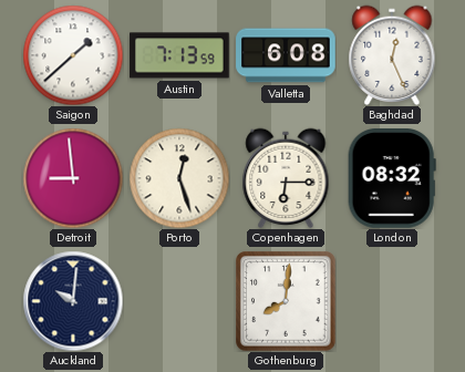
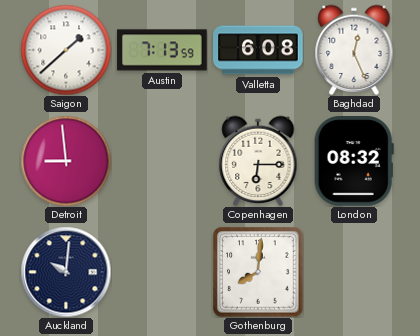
Porto: 12:27 -> none (179, 178)
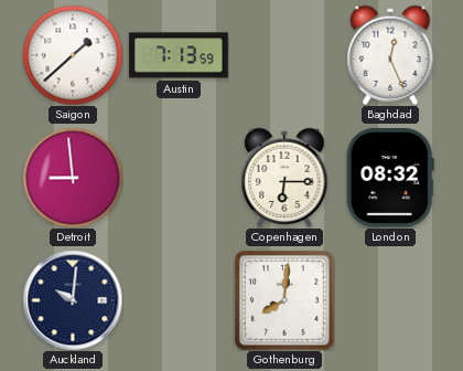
Valletta: 6:08 -> none (258, 50)
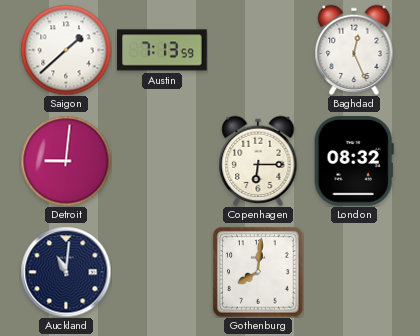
Detroit: 8:59 -> 9:01 (66, 161)
Auckland: 10:01 -> 11:01 (66, 272)
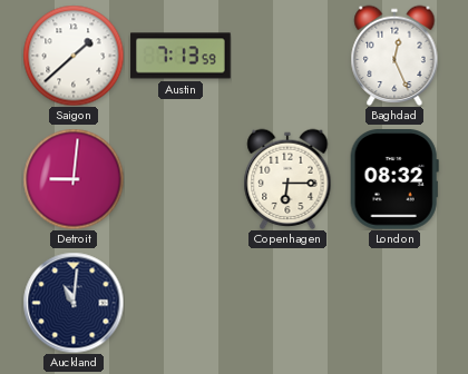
Gothenburg: 8:01 -> none (258, 272)
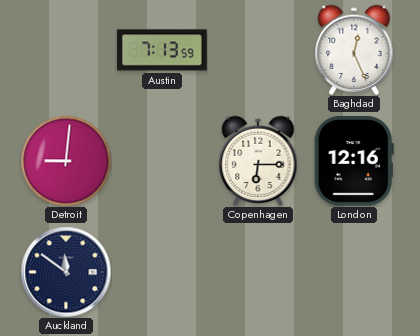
Saigon: 1:38 -> none (74, 56)
London: 08:32 -> 12:16 (354, 162)
Auckland: 11:01 -> 11:51 (66, 272)
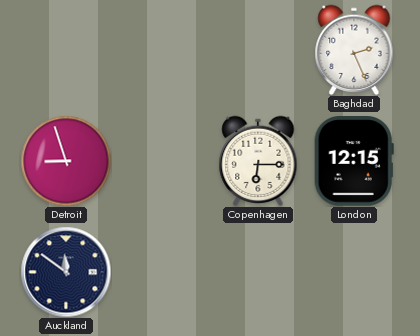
Austin: 7:13 -> none (162, 50)
Baghdad: 12:26 -> 2:26 (354, 50)
Detroit: 9:01 -> 8:57 (66, 161)
London: 12:16 -> 12:15 (354, 162)
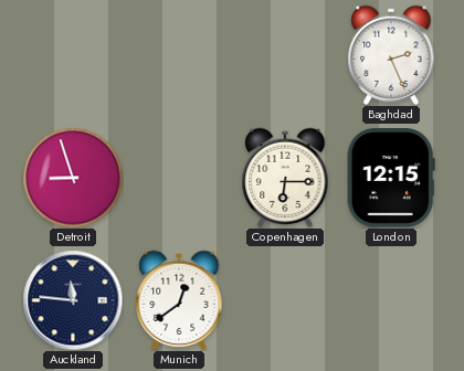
Auckland: 11:51 -> 11:46 (73, 300)
Munich: none -> 12:39 (179, 300)
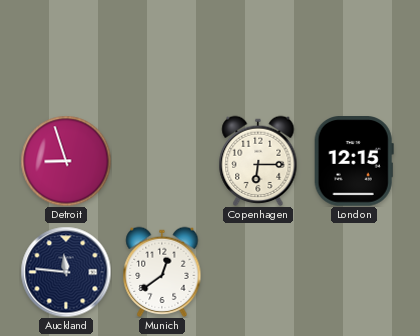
Baghdad: 2:26 -> none (391, 55)
